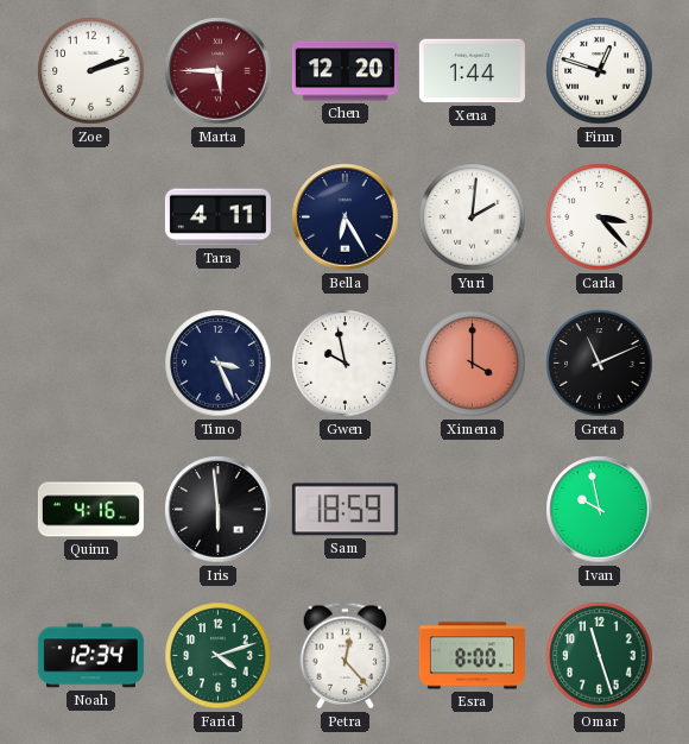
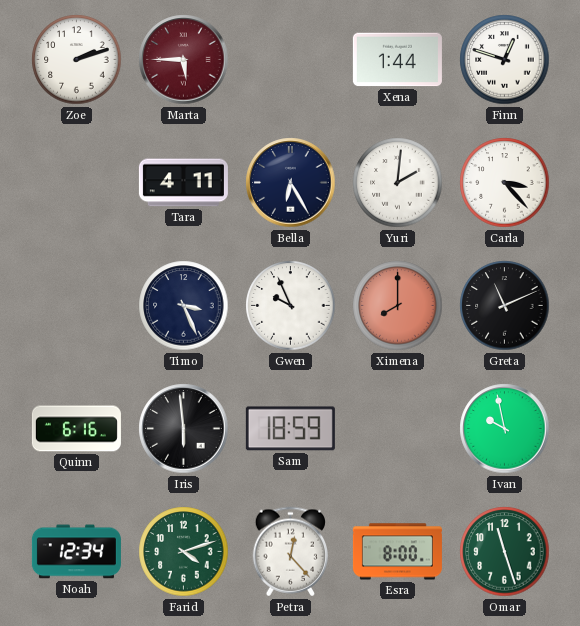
Chen: 12:20 -> none (344, 71)
Gwen: 9:58 -> 9:56 (291, 306)
Ximena: 4:00 -> 8:00 (398, 306)
Quinn: 4:16 -> 6:16 (76, 429)
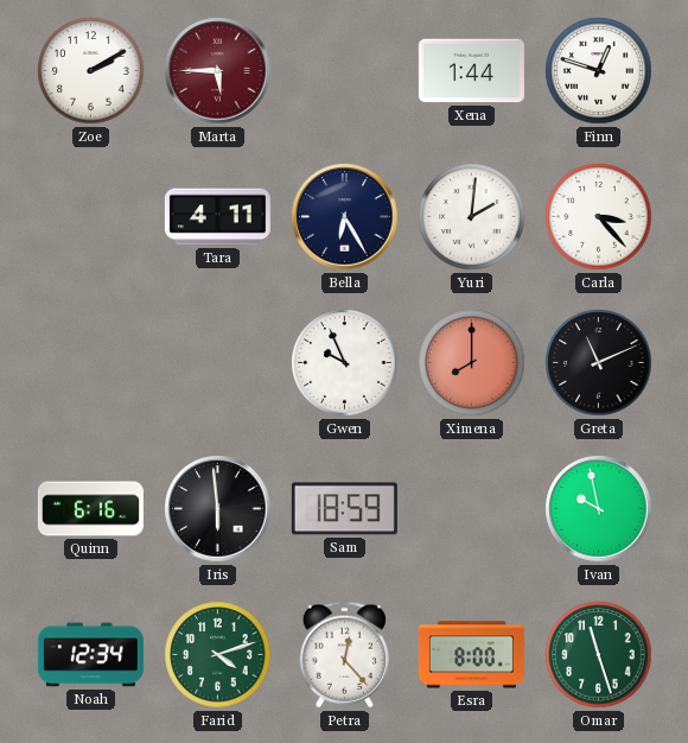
Zoe: 2:12 -> 2:10 (91, 71)
Timo: 3:26 -> none (184, 306)
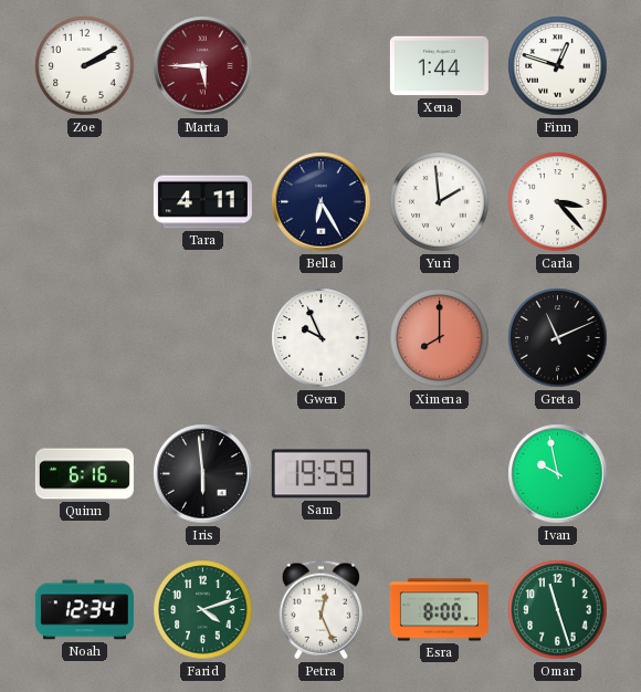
Yuri: 2:01 -> 1:59 (440, 202)
Sam: 18:59 -> 19:59 (320, 474)
Petra: 12:23 -> 12:26 (322, 610)
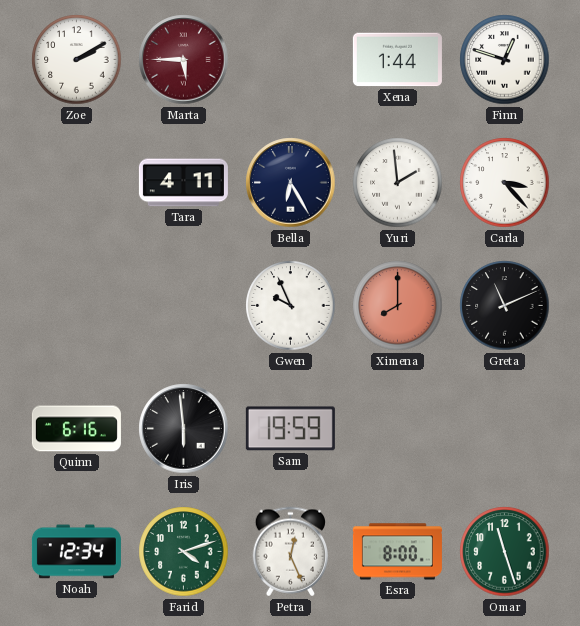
Ivan: 9:58 -> none (558, 474)
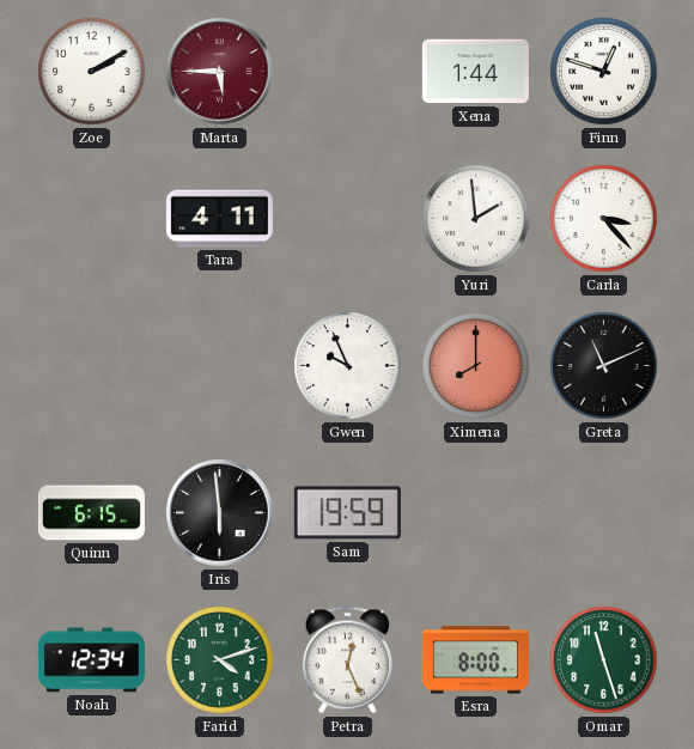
Bella: 6:25 -> none (291, 183)
Quinn: 6:16 -> 6:15 (91, 513)
